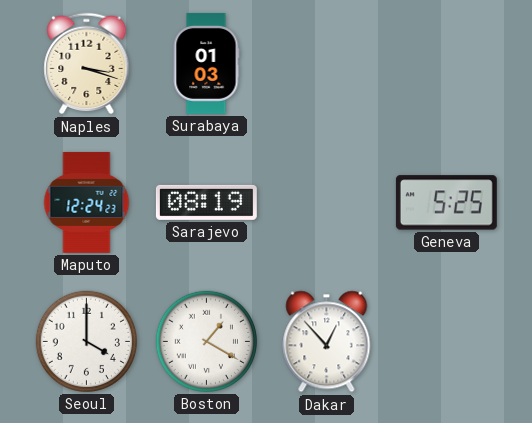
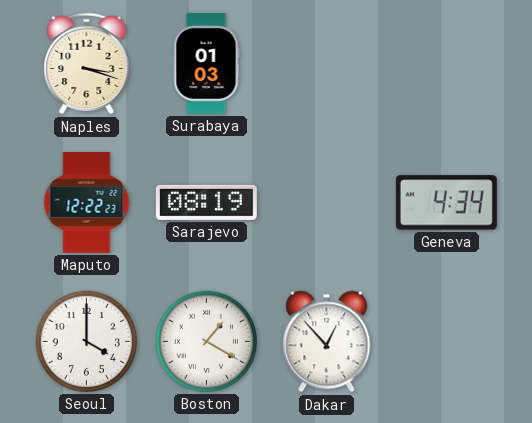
Maputo: 12:24 -> 12:22 (87, 202)
Geneva: 5:25 -> 4:34 (446, 203)
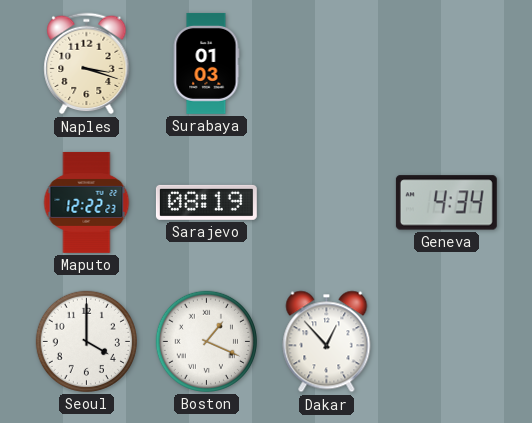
Boston: 1:20 -> 1:19 (206, 341)
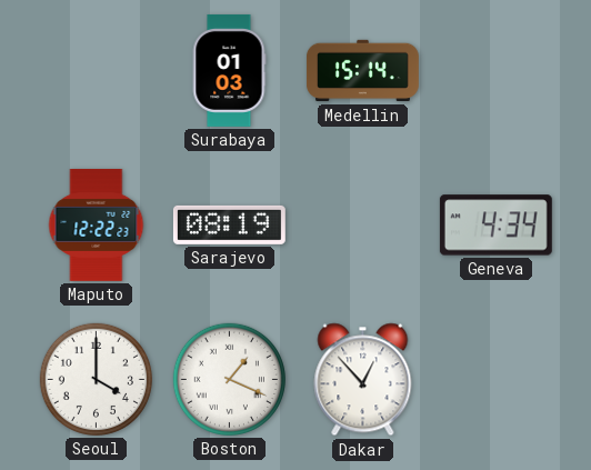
Naples: 3:18 -> none (87, 64)
Medellin: none -> 15:14 (362, 71)
